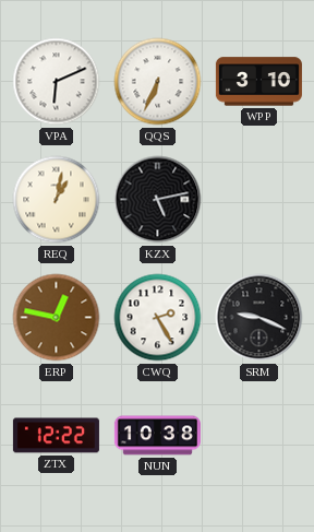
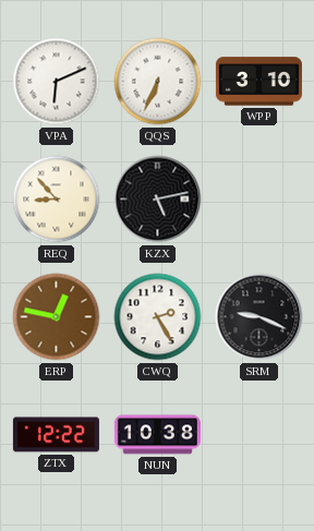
REQ: 1:02 -> 8:53 (57, 200)
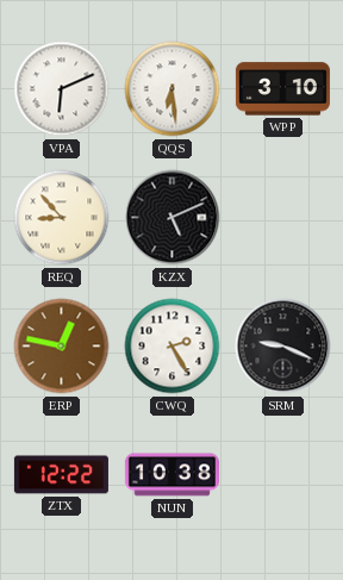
QQS: 6:34 -> 6:29 (173, 89)
KZX: 5:13 -> 5:11 (173, 218)
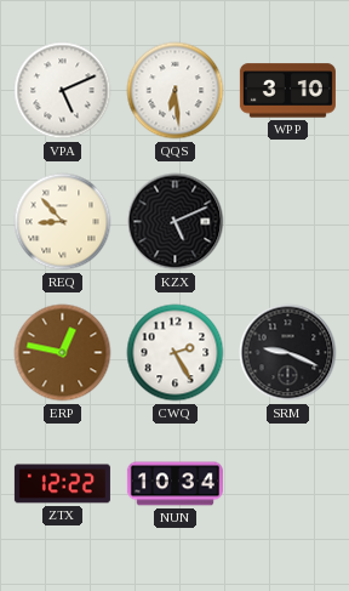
VPA: 6:11 -> 5:11 (63, 91)
NUN: 10:38 -> 10:34 (174, 484)
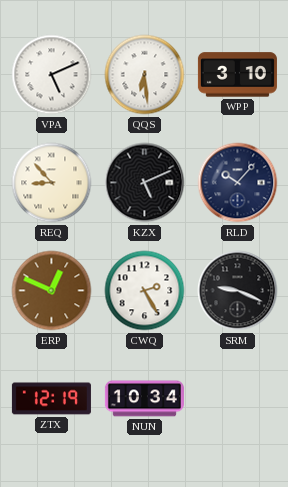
RLD: none -> 10:07 (238, 183)
ERP: 12:47 -> 12:49 (52, 291)
ZTX: 12:22 -> 12:19 (51, 399)
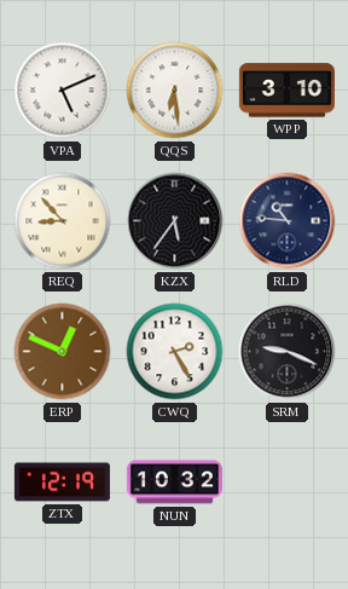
KZX: 5:11 -> 5:36 (175, 221)
RLD: 10:07 -> 10:46 (288, 221)
NUN: 10:34 -> 10:32 (174, 483)
